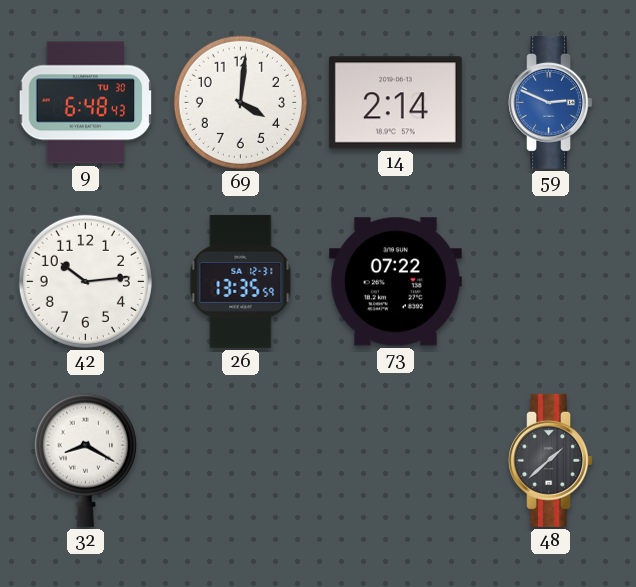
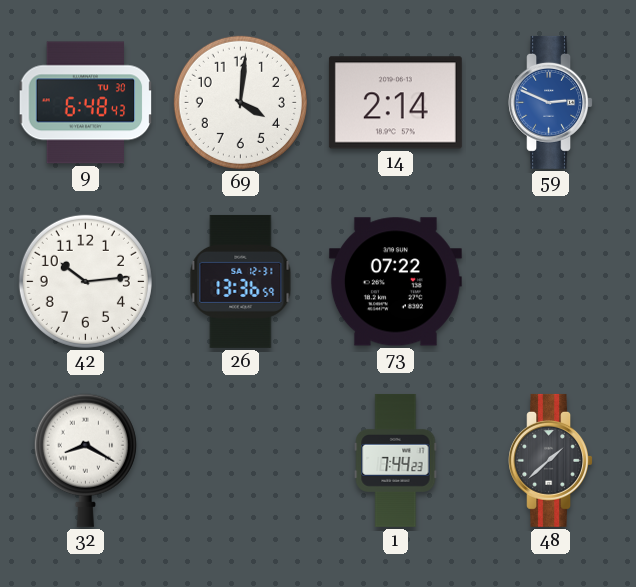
26: 13:35 -> 13:36 (241, 281)
1: none -> 7:44 (396, 460)
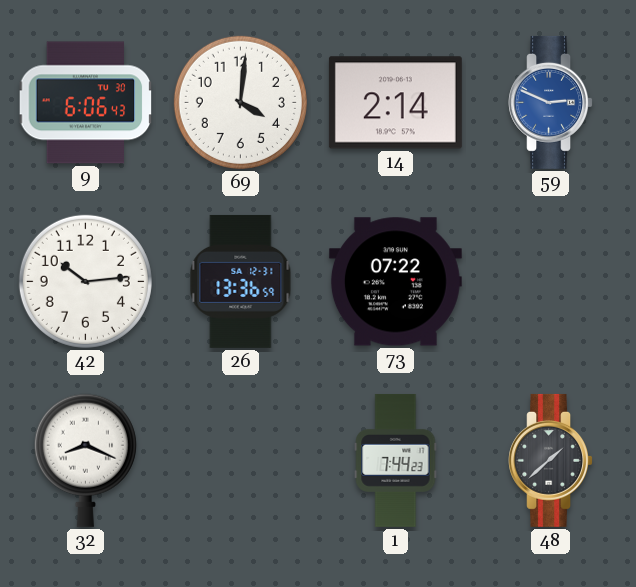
9: 6:48 -> 6:06 (86, 103)
32: 8:20 -> 8:19 (85, 460)
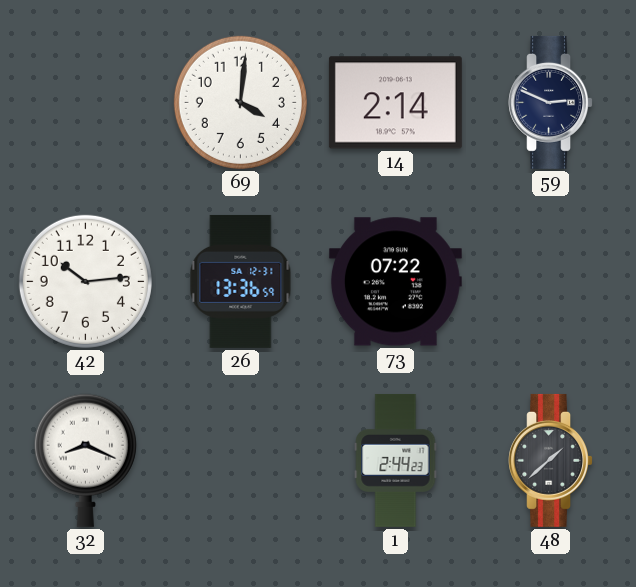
9: 6:06 -> none (86, 103)
59 dial: blue -> navy (550, 102)
1: 7:44 -> 2:44 (396, 460)
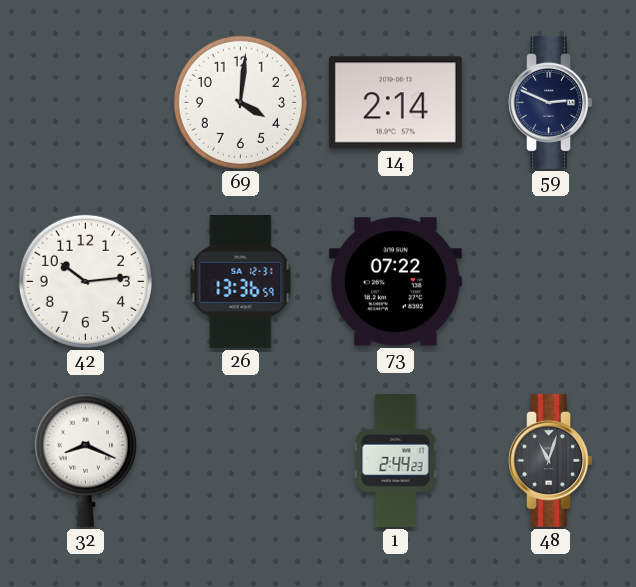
48: 1:38 -> 11:03 (550, 460)
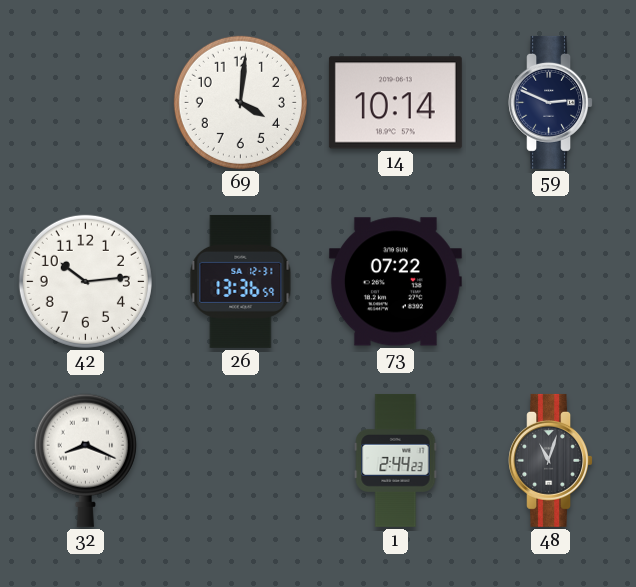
14: 2:14 -> 10:14 (395, 103)
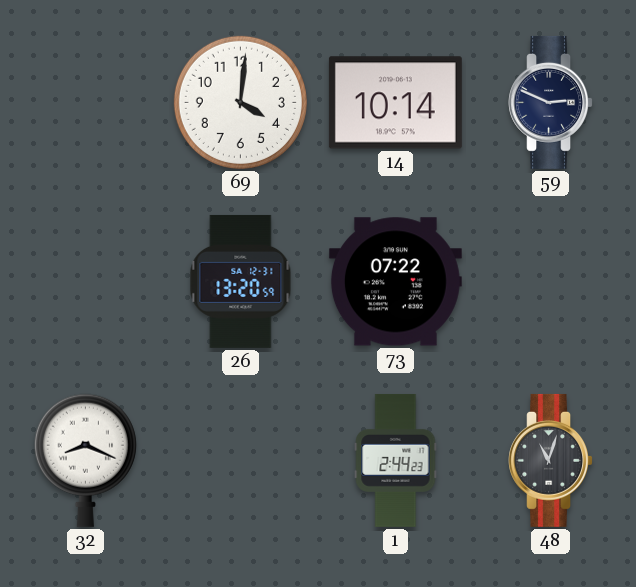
42: 10:14 -> none (85, 281)
26: 13:36 -> 13:20 (241, 281)
